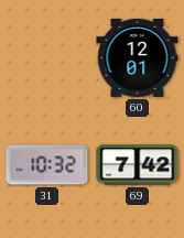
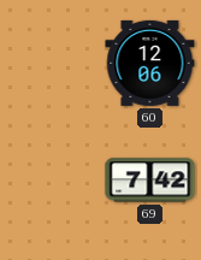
60: 12:01 -> 12:06 (150, 63)
31: 10:32 -> none (47, 165)
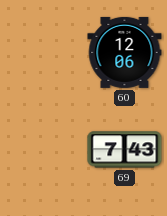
69: 7:42 -> 7:43 (125, 150)
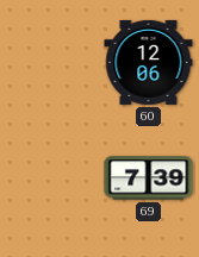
69: 7:43 -> 7:39 (149, 178)
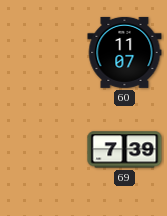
60: 12:06 -> 11:07 (125, 52)
